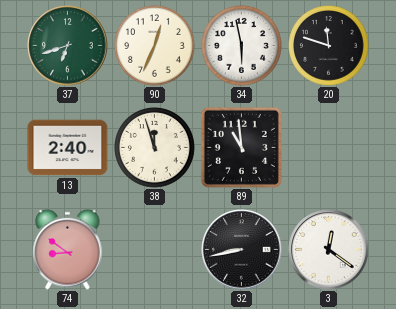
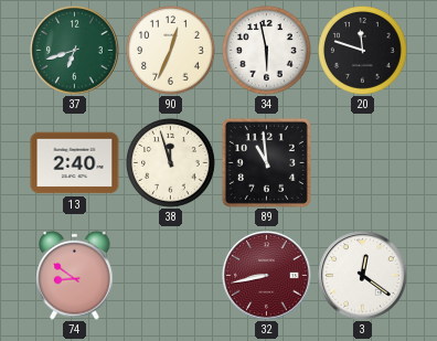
32 dial: black -> burgundy (267, 276)
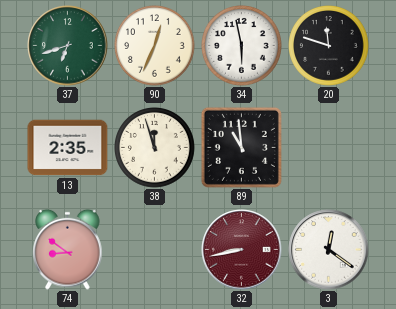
13: 2:40 -> 2:35 (68, 148)
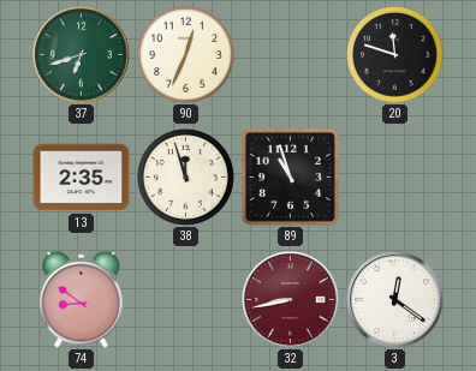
34: 5:58 -> none (242, 46)
89: 10:59 -> 10:57 (290, 176)
